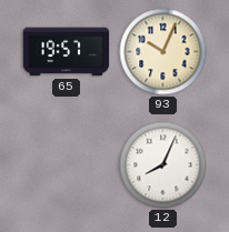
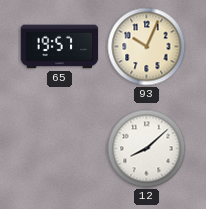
12: 8:04 -> 8:08 (147, 149)
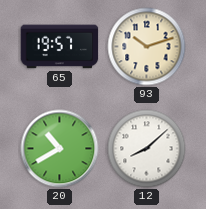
93: 10:04 -> 10:12 (147, 47)
20: none -> 10:40 (60, 149)
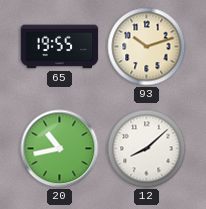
65: 19:57 -> 19:55 (60, 47)
20: 10:40 -> 10:43 (60, 149)
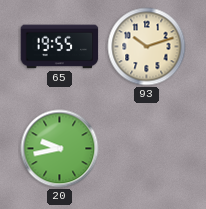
20: 10:43 -> 9:43 (60, 149)
12: 8:08 -> none (147, 149)
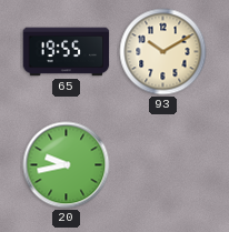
93: 10:12 -> 10:10 (163, 52)
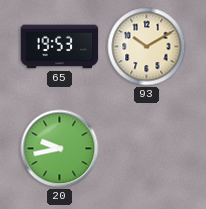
65: 19:55 -> 19:53 (60, 47)
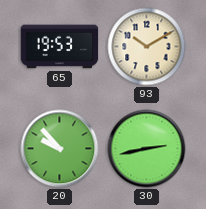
20: 9:43 -> 9:53 (60, 149)
30: none -> 2:43 (147, 149)
